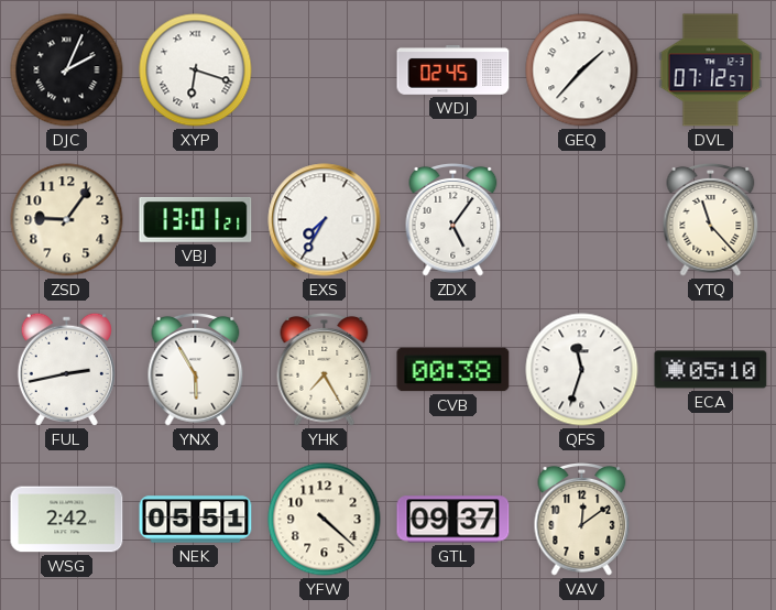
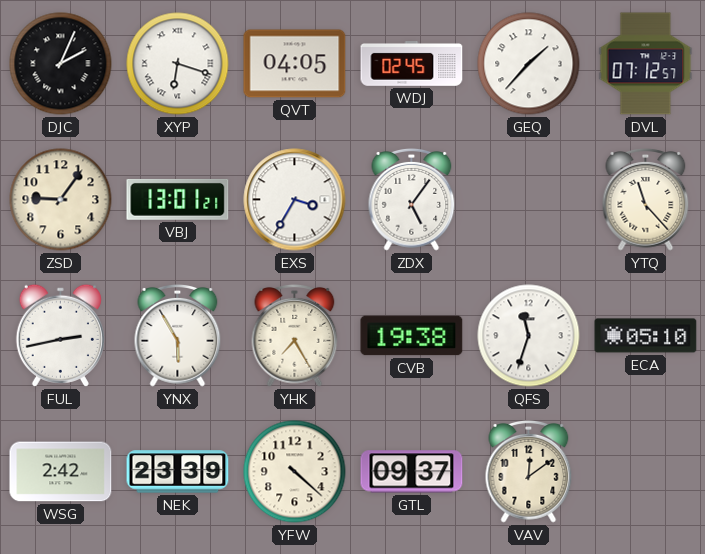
QVT: none -> 04:05 (295, 64)
EXS: 7:35 -> 3:35 (295, 200)
CVB: 00:38 -> 19:38 (412, 336)
NEK: 05:51 -> 23:39 (178, 472)
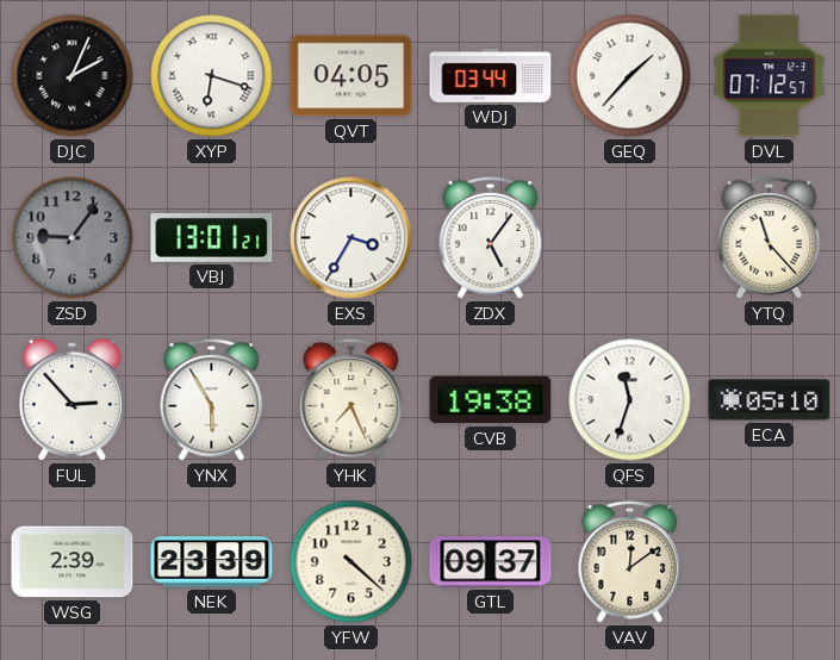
WDJ: 02:45 -> 03:44 (491, 76)
ZSD dial: cream -> grey (73, 238)
FUL: 2:43 -> 2:53 (71, 399)
YHK: 7:25 -> 7:26 (351, 400)
WSG: 2:42 -> 2:39 (73, 562)
